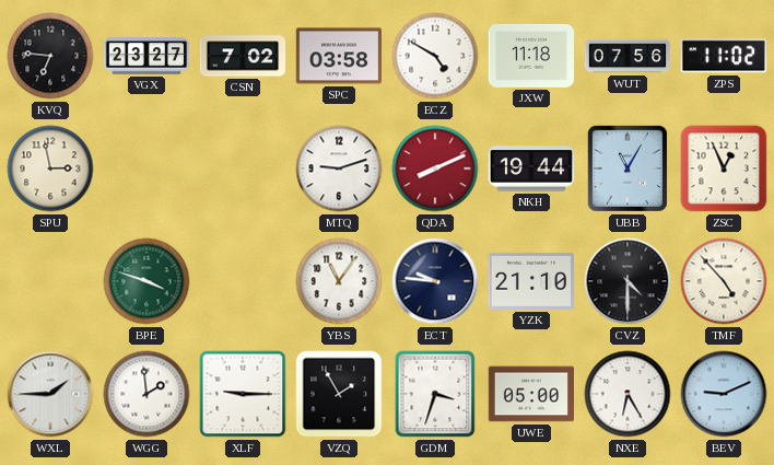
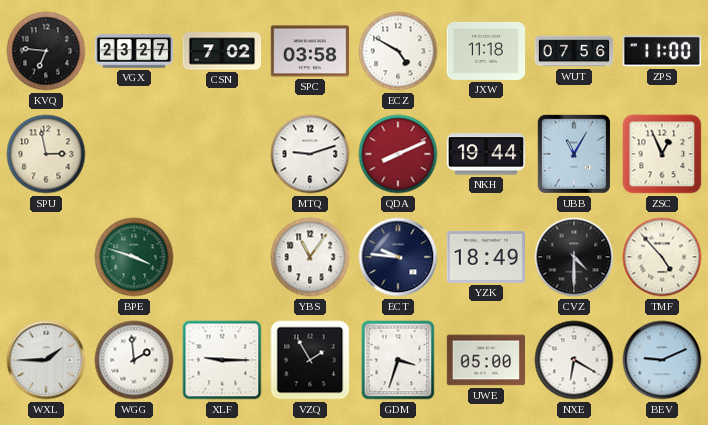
ZPS: 11:02 -> 11:00 (662, 51)
YZK: 21:10 -> 18:49 (485, 257)
NXE: 6:25 -> 6:20 (574, 360)
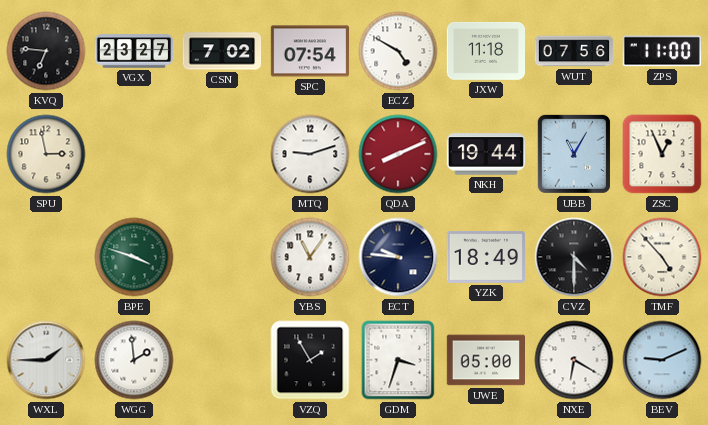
SPC: 03:58 -> 07:54 (309, 51)
XLF: 9:15 -> none (222, 360)
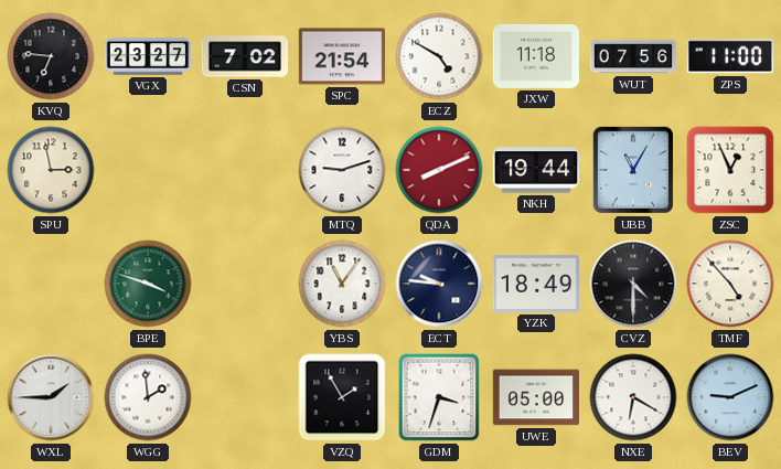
SPC: 07:54 -> 21:54 (341, 56)
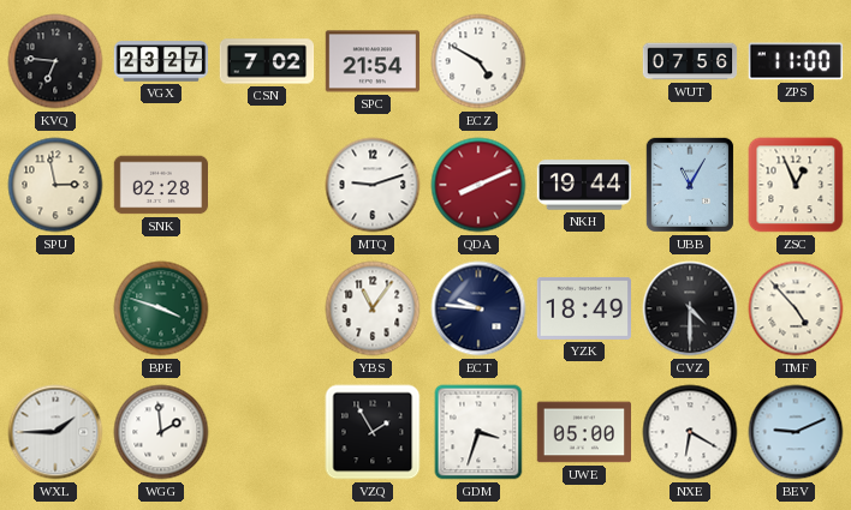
JXW: 11:18 -> none (535, 56)
SNK: none -> 02:28 (160, 185)
